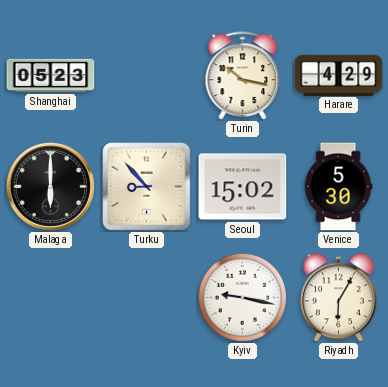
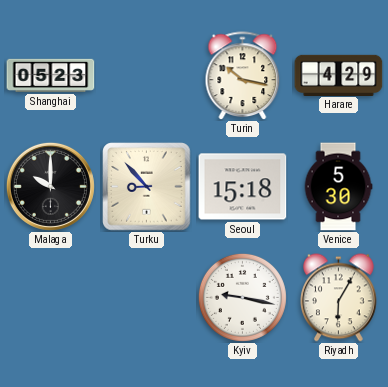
Malaga: 6:00 -> 10:00 (50, 186)
Seoul: 15:02 -> 15:18 (243, 187)
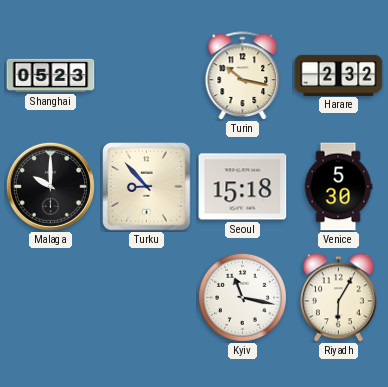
Harare: 4:29 -> 2:32 (339, 75)
Kyiv: 9:17 -> 11:17 (242, 297)
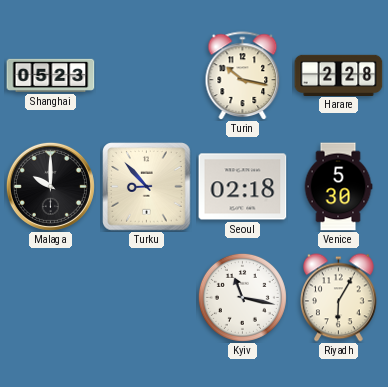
Harare: 2:32 -> 2:28 (339, 75)
Seoul: 15:18 -> 02:18 (243, 187)
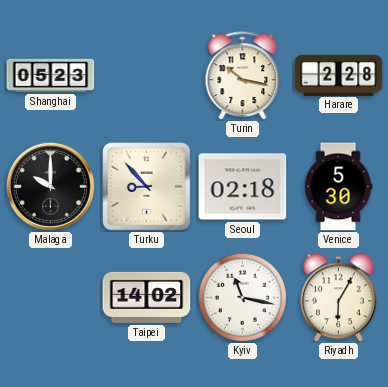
Taipei: none -> 14:02 (147, 297)
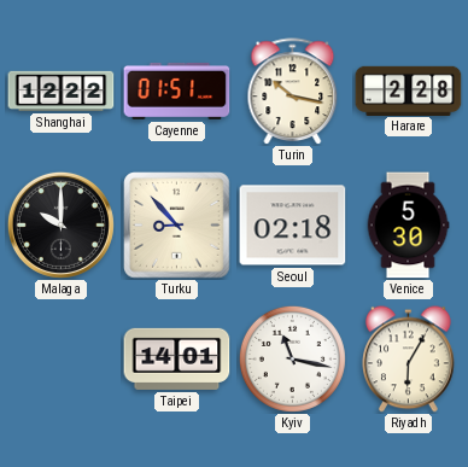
Shanghai: 05:23 -> 12:22 (62, 91)
Cayenne: none -> 01:51 (177, 91)
Taipei: 14:02 -> 14:01 (177, 358)
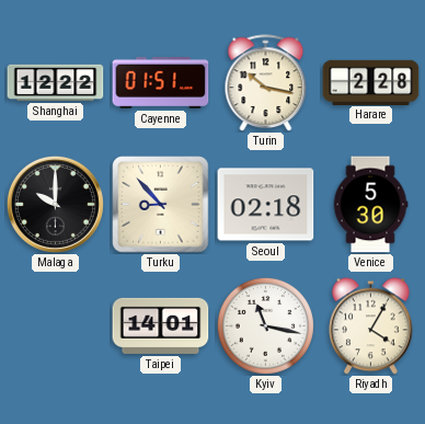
Riyadh: 6:05 -> 4:05 (371, 326)
